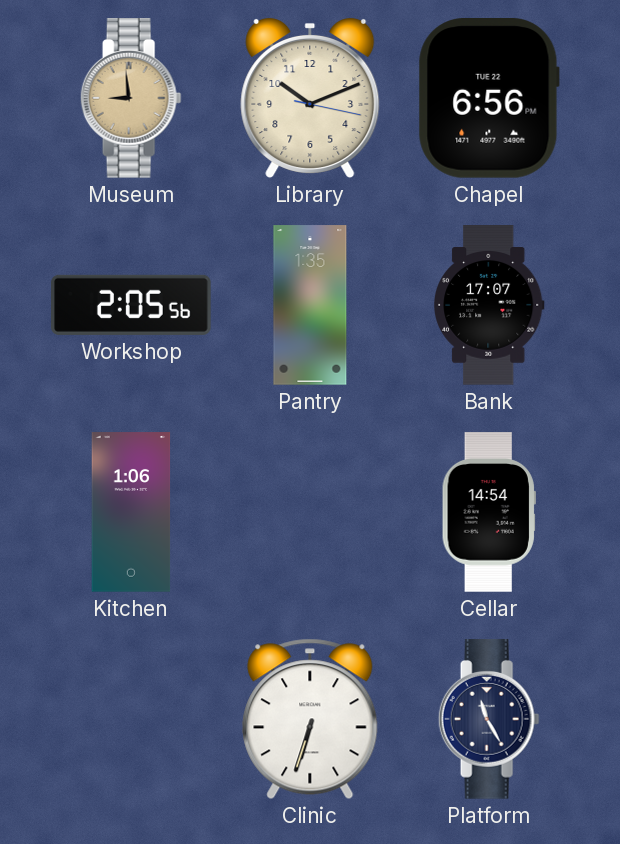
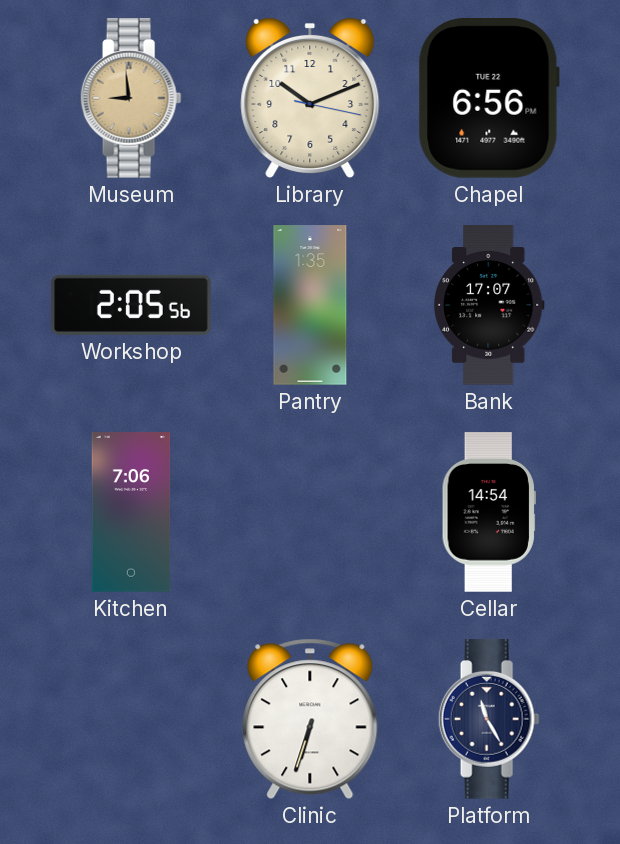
Kitchen: 1:06 -> 7:06 (131, 512)
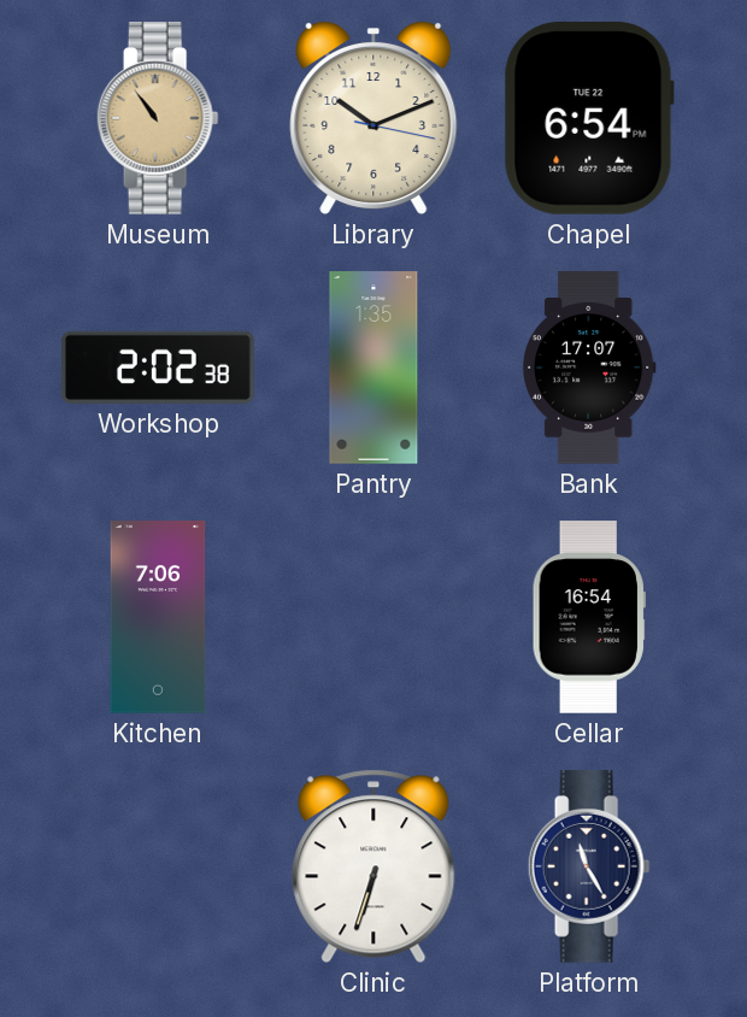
Museum: 8:59 -> 10:54 (158, 118)
Chapel: 6:56 -> 6:54 (589, 119)
Workshop: 2:05 -> 2:02 (158, 368)
Cellar: 14:54 -> 16:54 (589, 617)
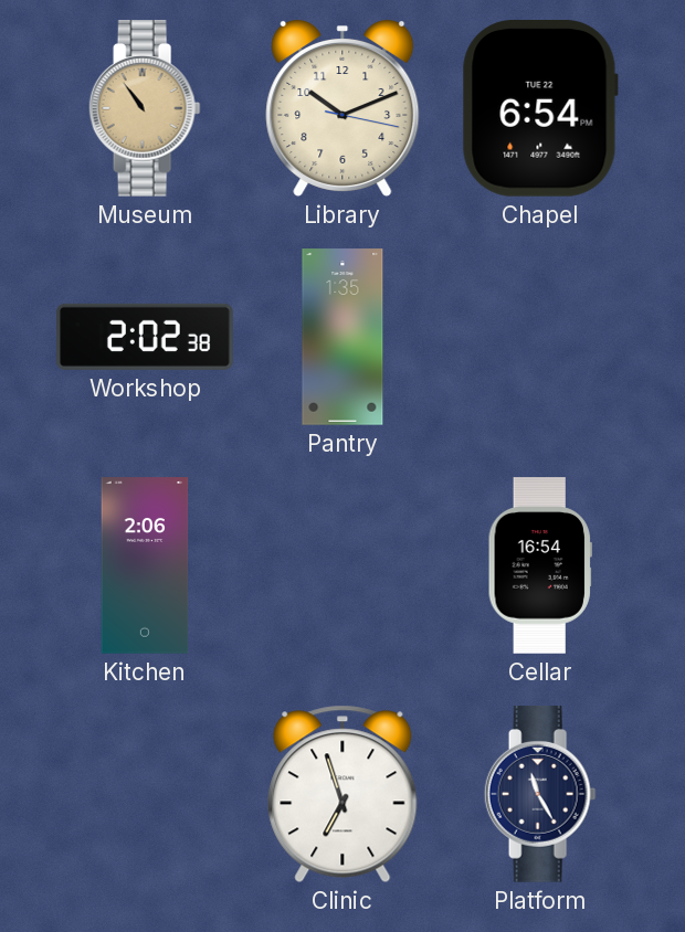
Bank: 17:07 -> none (590, 368)
Kitchen: 7:06 -> 2:06 (145, 565)
Clinic: 6:33 -> 6:57 (342, 794)
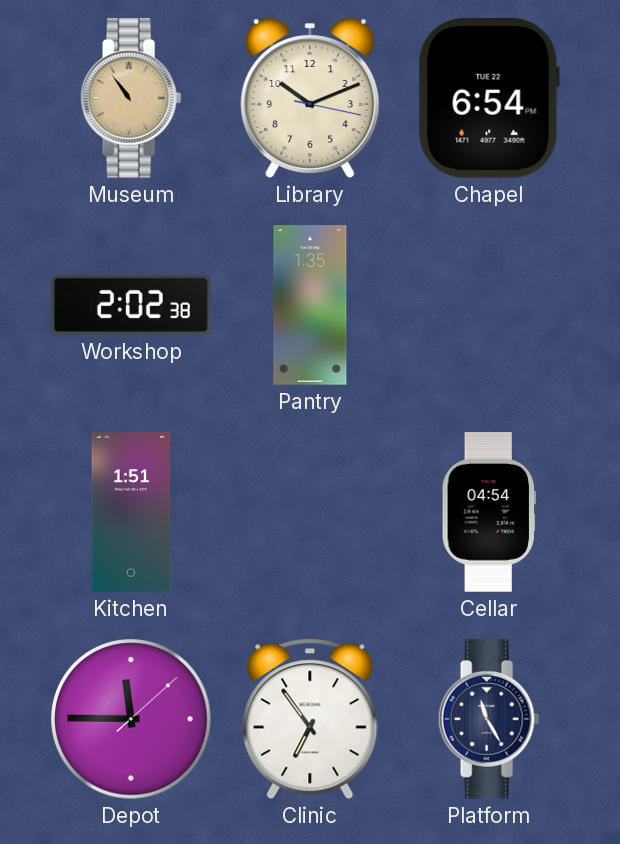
Kitchen: 2:06 -> 1:51 (131, 512)
Cellar: 16:54 -> 04:54 (489, 512)
Depot: none -> 11:45 (131, 719)
Clinic: 6:57 -> 6:54 (310, 719)
